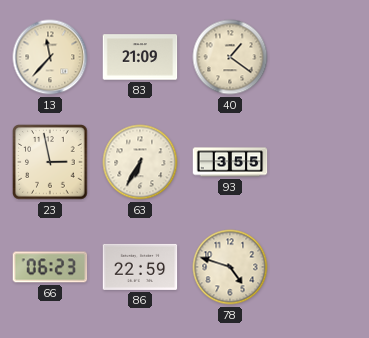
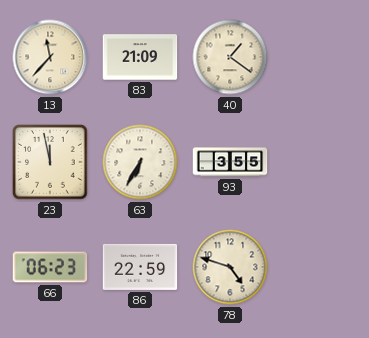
23: 2:58 -> 11:58 (50, 162)
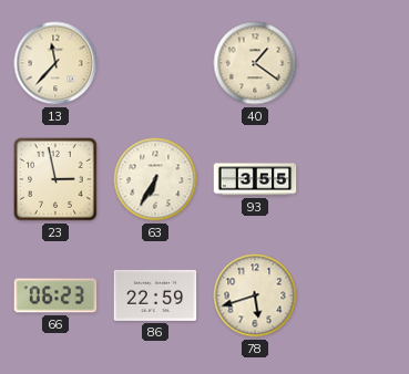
83: 21:09 -> none (140, 57)
23: 11:58 -> 2:58 (55, 179)
78: 4:48 -> 5:42 (255, 295)
